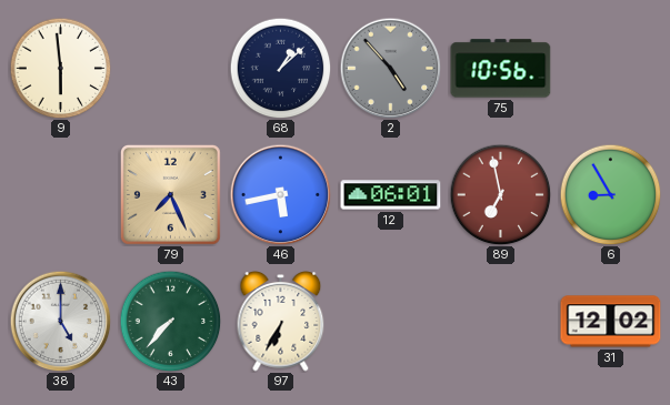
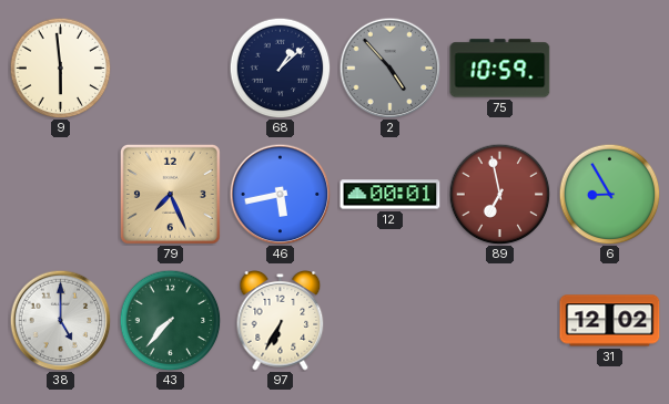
75: 10:56 -> 10:59 (500, 69)
12: 06:01 -> 00:01 (391, 195)
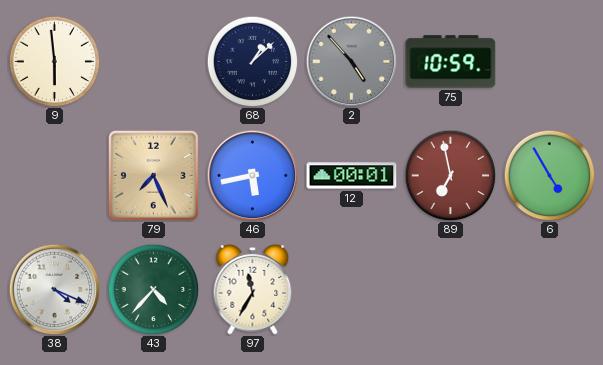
6: 8:55 -> 4:55 (549, 175)
38: 5:00 -> 4:19 (54, 289)
43: 7:37 -> 4:37 (153, 289)
97: 6:35 -> 11:35 (253, 290)
31: 12:02 -> none (610, 321)
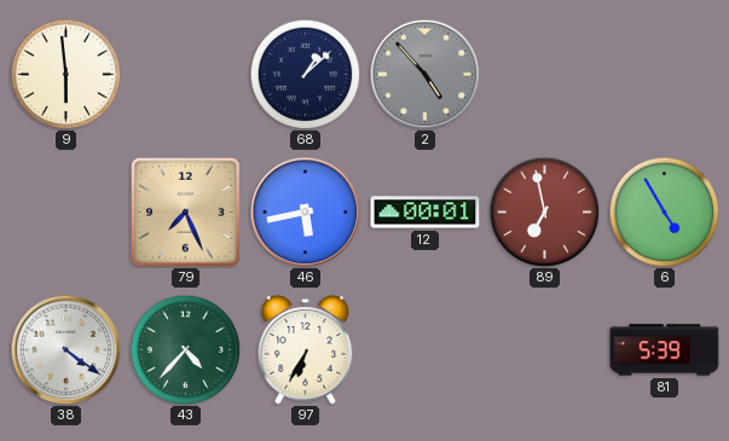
75: 10:59 -> none (451, 62)
38: 4:19 -> 4:21 (65, 349)
97: 11:35 -> 6:35 (306, 350)
81: none -> 5:39 (665, 350)
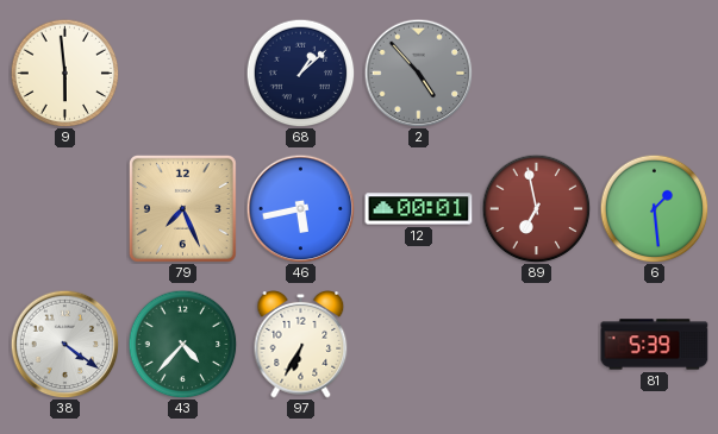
6: 4:55 -> 1:29 (654, 208)
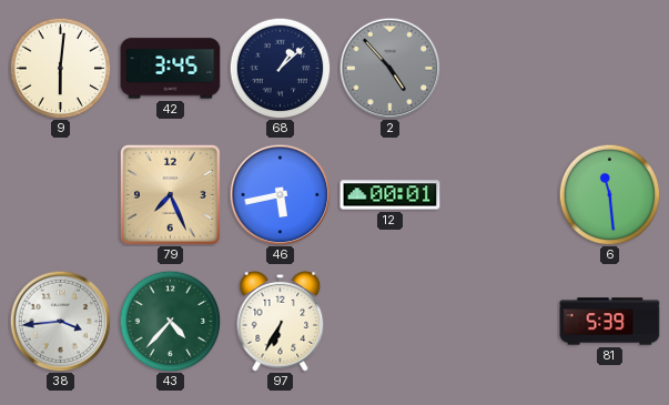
9: 5:59 -> 6:01 (60, 68)
42: none -> 3:45 (171, 69)
89: 6:58 -> none (536, 208)
6: 1:29 -> 11:29 (609, 194)
38: 4:21 -> 3:44 (60, 321)
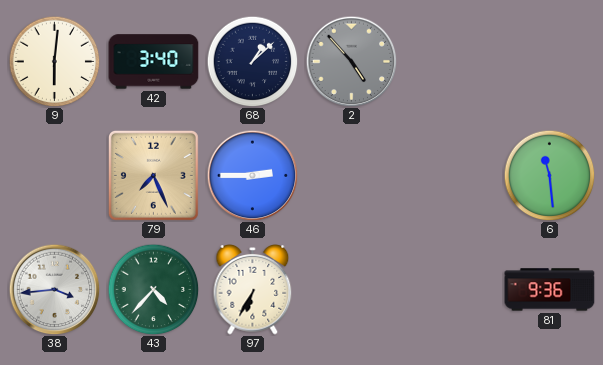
42: 3:45 -> 3:40 (154, 62)
46: 5:43 -> 2:45 (252, 175)
12: 00:01 -> none (391, 195)
81: 5:39 -> 9:36 (550, 290)
